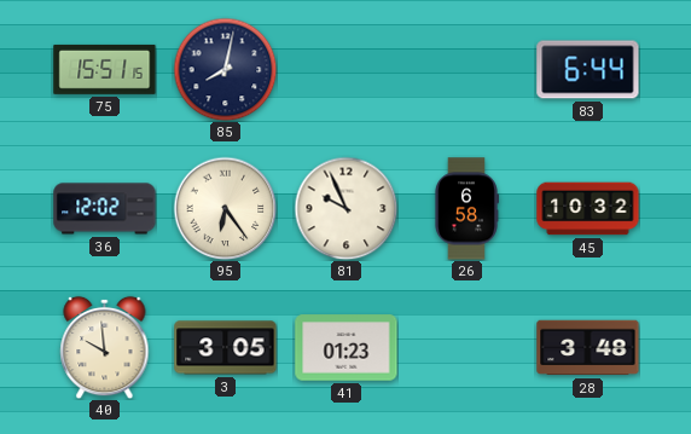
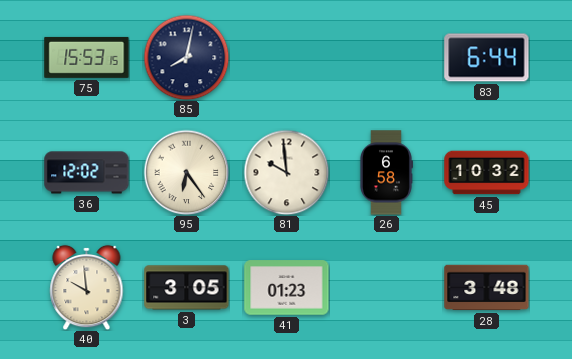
75: 15:51 -> 15:53 (87, 57)
81: 9:56 -> 9:59 (286, 172)
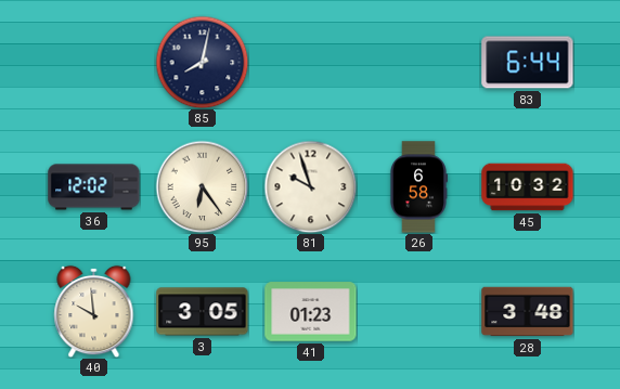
75: 15:53 -> none (87, 57)
81: 9:59 -> 9:57 (310, 186)
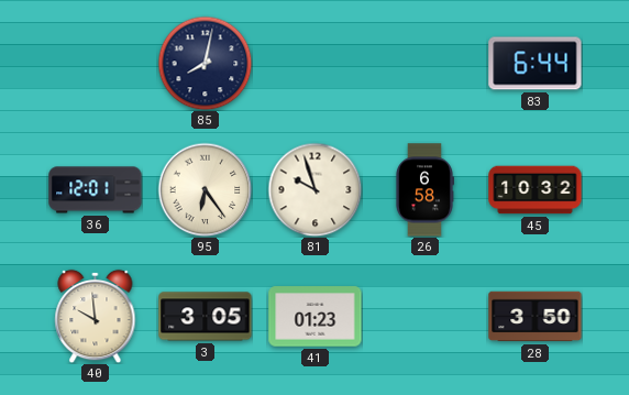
36: 12:02 -> 12:01 (96, 190)
28: 3:48 -> 3:50 (536, 317)
